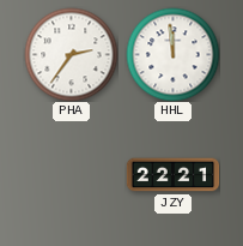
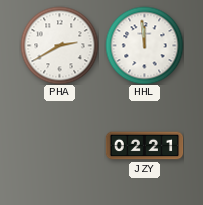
PHA: 2:36 -> 2:40 (59, 45)
JZY: 22:21 -> 02:21 (144, 146)
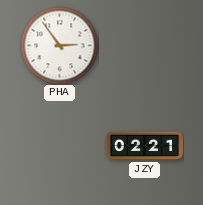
PHA: 2:40 -> 2:54 (59, 45)
HHL: 11:59 -> none (144, 45)
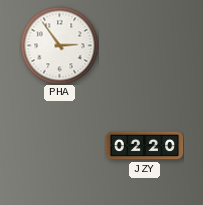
JZY: 02:21 -> 02:20 (144, 146)
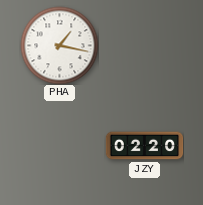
PHA: 2:54 -> 1:17 (59, 45)
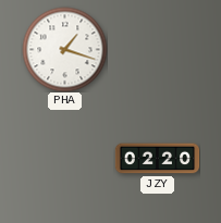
PHA: 1:17 -> 1:18 (64, 49)
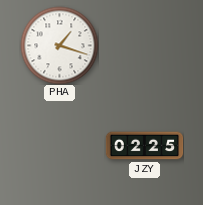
JZY: 02:20 -> 02:25 (144, 146)
